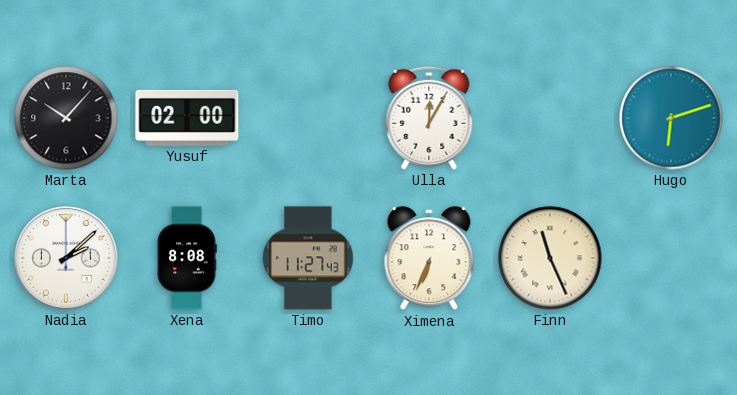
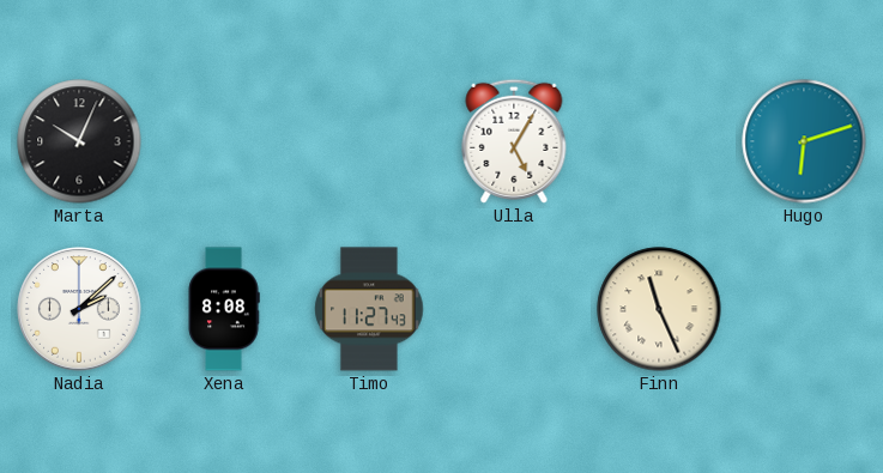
Marta: 10:07 -> 10:04 (79, 141)
Yusuf: 02:00 -> none (187, 118)
Ulla: 12:05 -> 5:05 (514, 141)
Ximena: 6:34 -> none (429, 259)
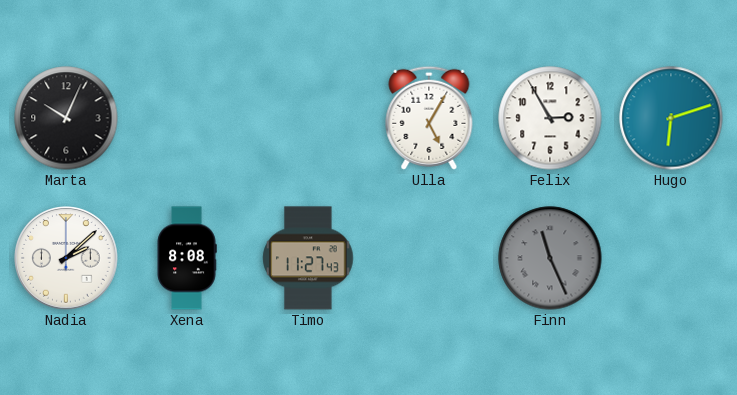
Felix: none -> 2:55 (550, 118)
Finn dial: cream -> grey (550, 258)
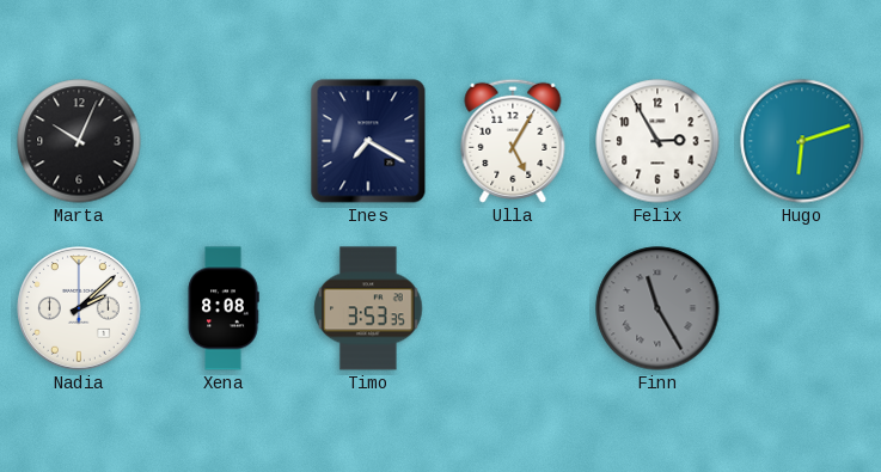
Ines: none -> 7:20 (368, 141)
Timo: 11:27 -> 3:53 (368, 308)
Finn: 11:26 -> 11:25 (657, 308)
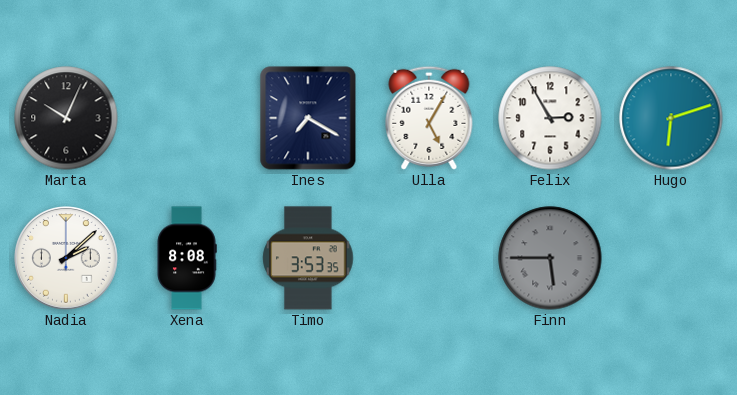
Finn: 11:25 -> 5:45 (550, 258)
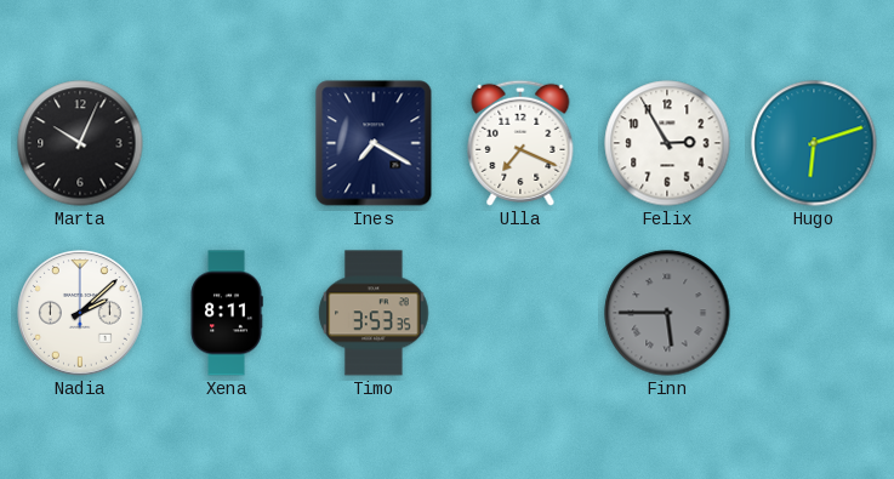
Ulla: 5:05 -> 7:19 (520, 143)
Xena: 8:08 -> 8:11 (227, 313)
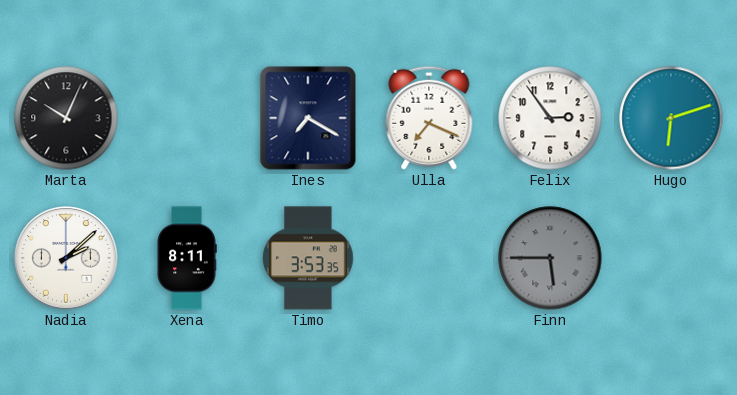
Felix: 2:55 -> 2:54 (550, 118)
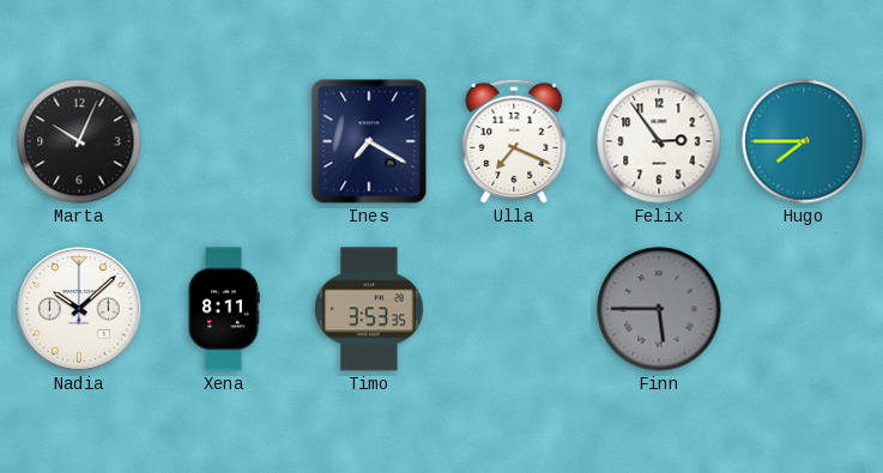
Hugo: 6:12 -> 7:45 (804, 141)
Nadia: 2:08 -> 10:08 (80, 310)
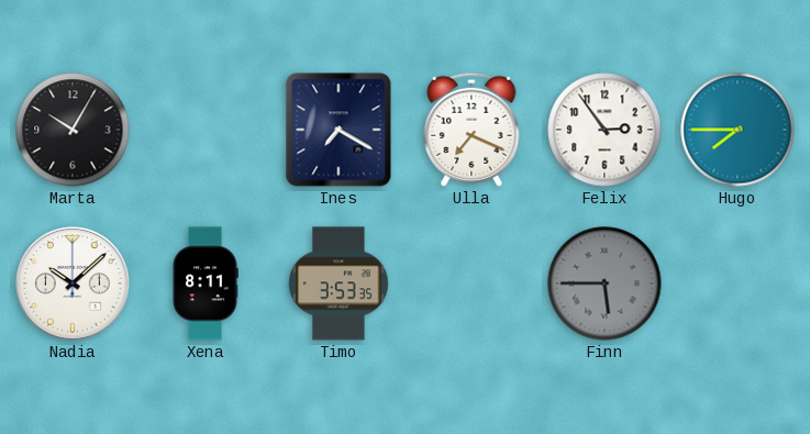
Marta: 10:04 -> 10:05 (73, 130)
